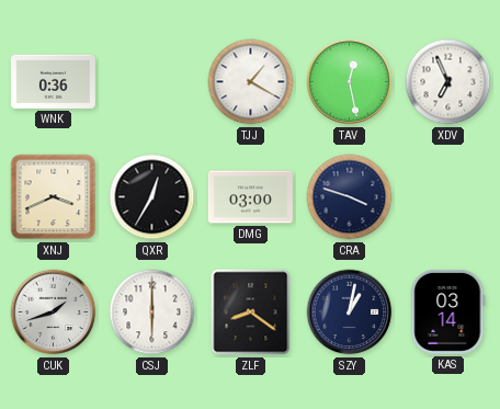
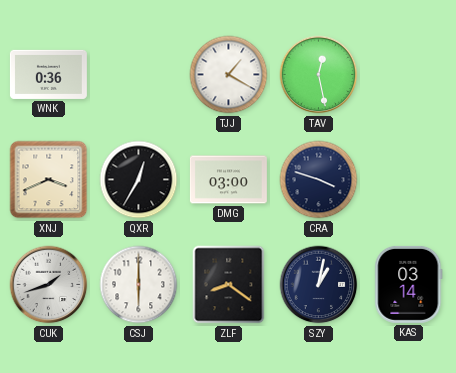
XDV: 6:56 -> none (448, 82)
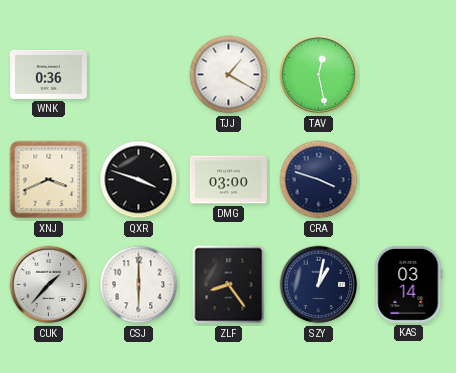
QXR: 12:35 -> 3:48 (139, 180)
CUK: 1:42 -> 1:37 (49, 285)
ZLF: 8:21 -> 8:24 (229, 285)
